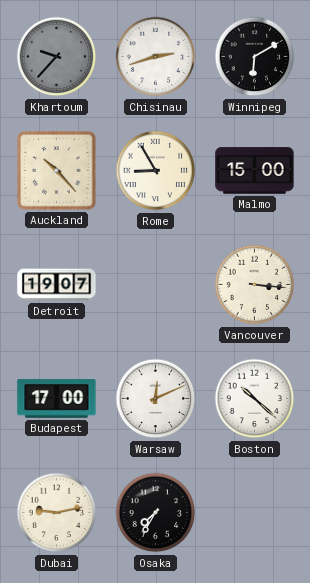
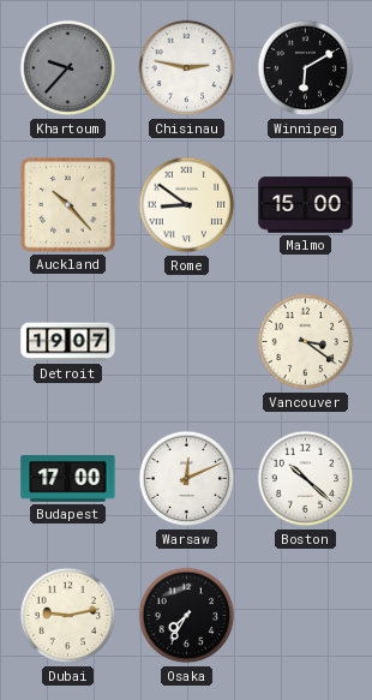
Chisinau: 2:42 -> 2:47 (187, 68)
Rome: 8:55 -> 8:51 (187, 205)
Vancouver: 3:16 -> 3:21 (306, 342)
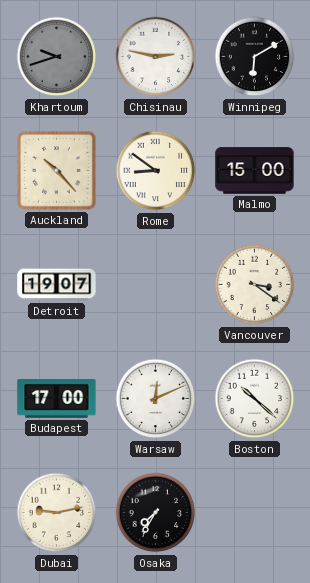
Khartoum: 9:37 -> 9:42 (57, 57)
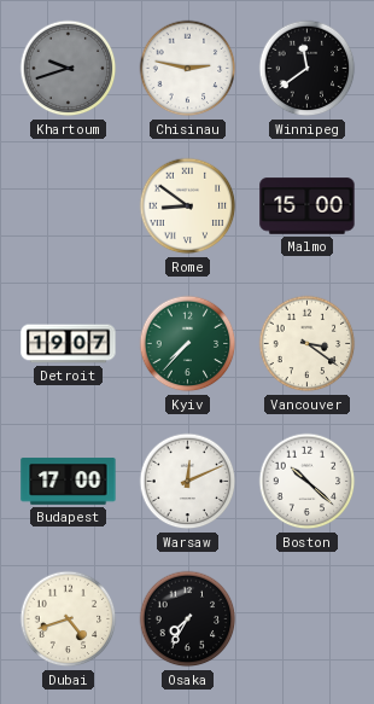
Winnipeg: 6:10 -> 11:39 (308, 69)
Auckland: 10:23 -> none (57, 171)
Kyiv: none -> 7:37 (188, 344)
Dubai: 9:13 -> 4:42 (69, 619)
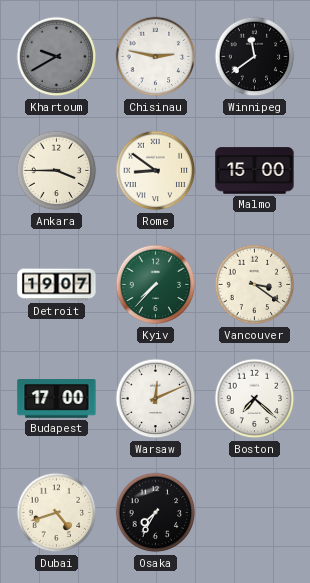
Khartoum: 9:42 -> 9:40 (57, 57)
Ankara: none -> 3:45 (57, 171)
Boston: 10:22 -> 7:22 (255, 399)
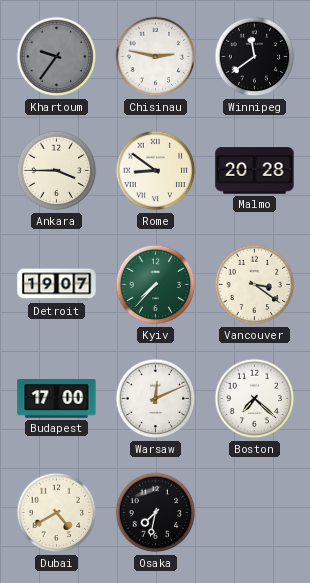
Khartoum: 9:40 -> 9:36 (57, 57)
Malmo: 15:00 -> 20:28 (255, 171)
Dubai: 4:42 -> 4:40 (57, 513)
Osaka: 7:35 -> 7:32 (156, 513)
